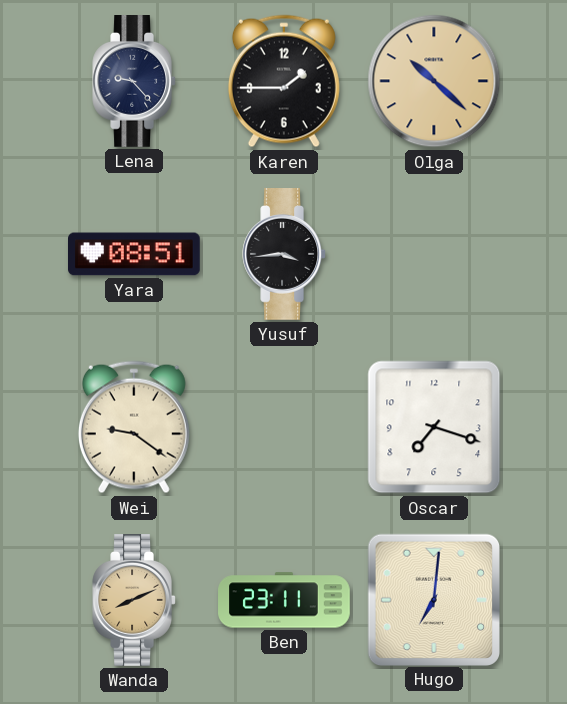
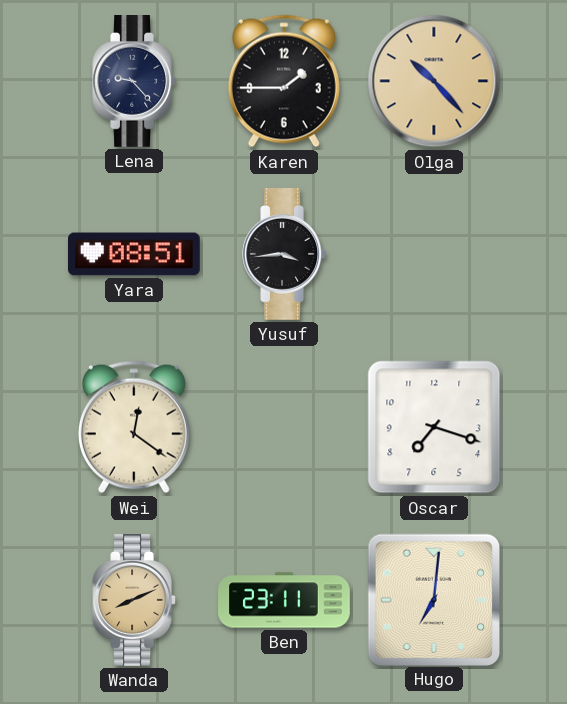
Olga: 10:22 -> 10:23 (434, 81)
Wei: 9:21 -> 12:21 (134, 427)
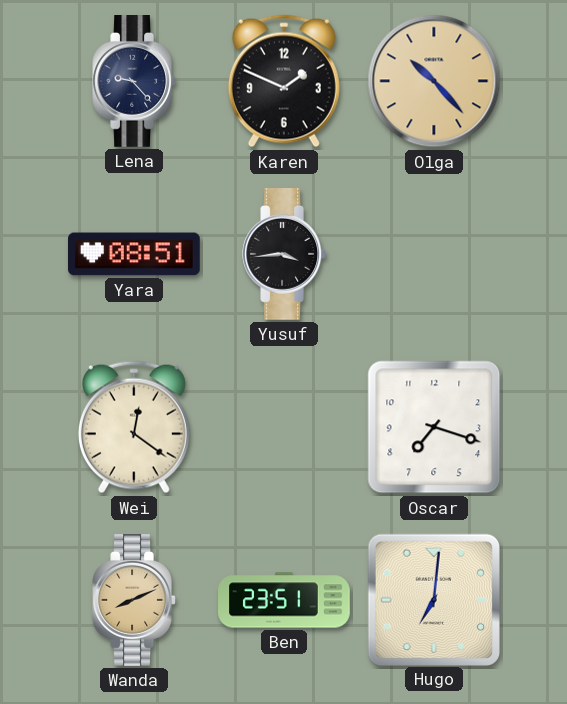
Karen: 1:45 -> 1:49 (284, 81)
Ben: 23:11 -> 23:51 (284, 600)
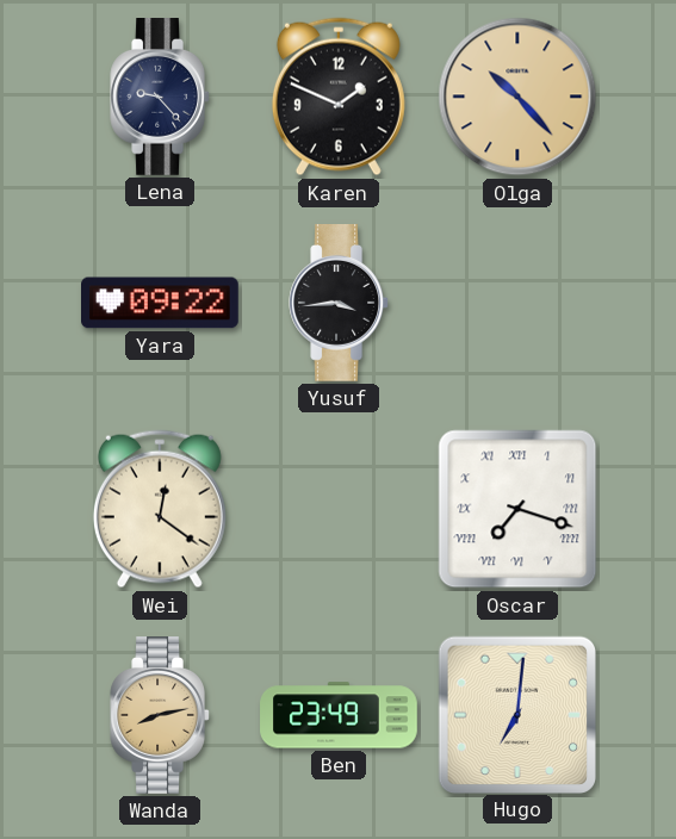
Yara: 08:51 -> 09:22 (161, 303)
Oscar numerals: Arabic -> Roman (517, 509)
Wanda: 8:11 -> 8:13 (160, 716)
Ben: 23:51 -> 23:49 (339, 715)
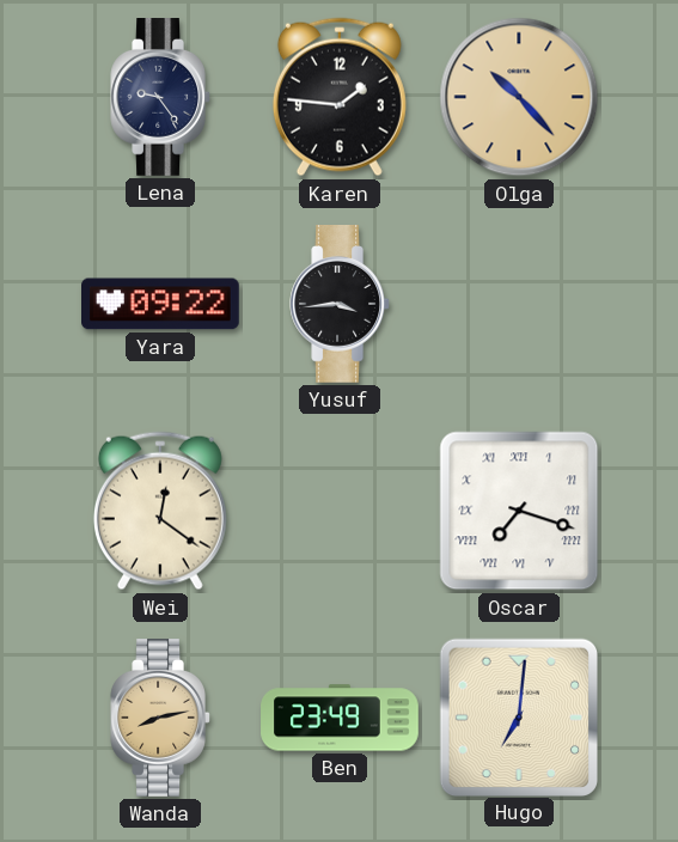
Lena: 9:23 -> 9:24 (160, 98)
Karen: 1:49 -> 1:46 (340, 97)
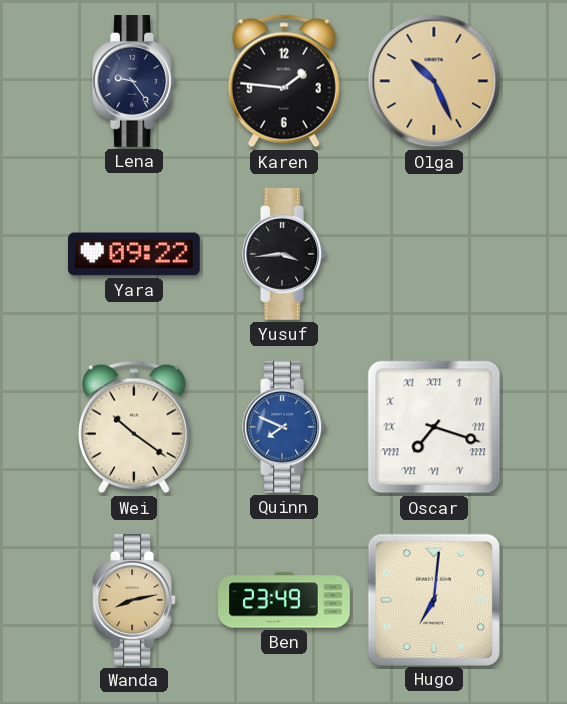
Olga: 10:23 -> 10:26 (434, 81)
Wei: 12:21 -> 10:21 (134, 427)
Quinn: none -> 7:49 (284, 428)
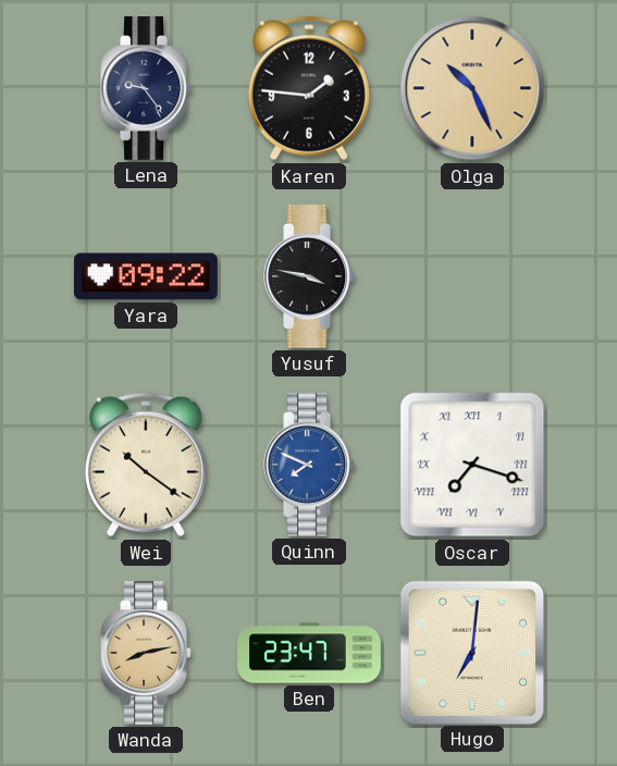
Yusuf: 3:44 -> 3:47 (309, 277)
Ben: 23:49 -> 23:47 (309, 653)
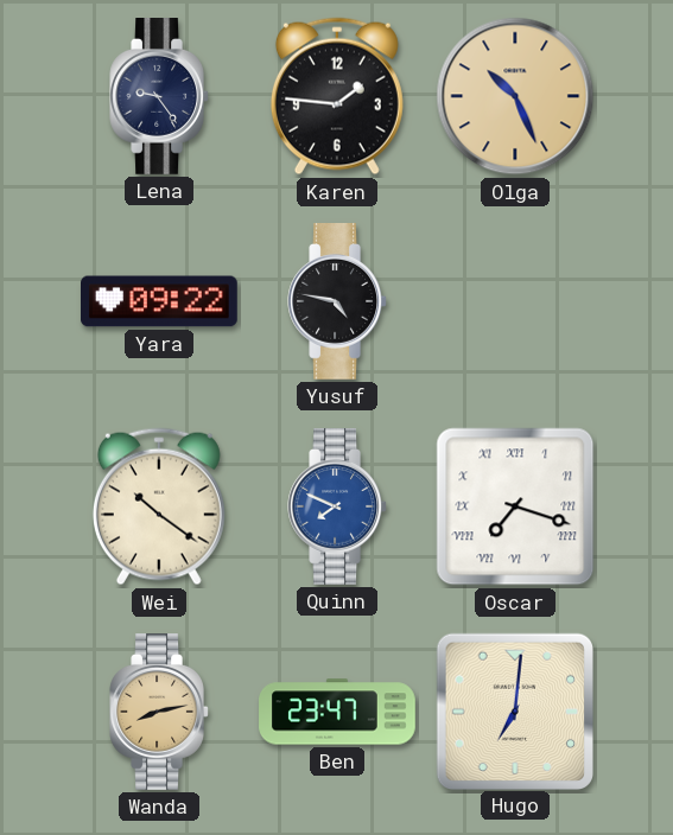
Yusuf: 3:47 -> 4:47 (337, 302)
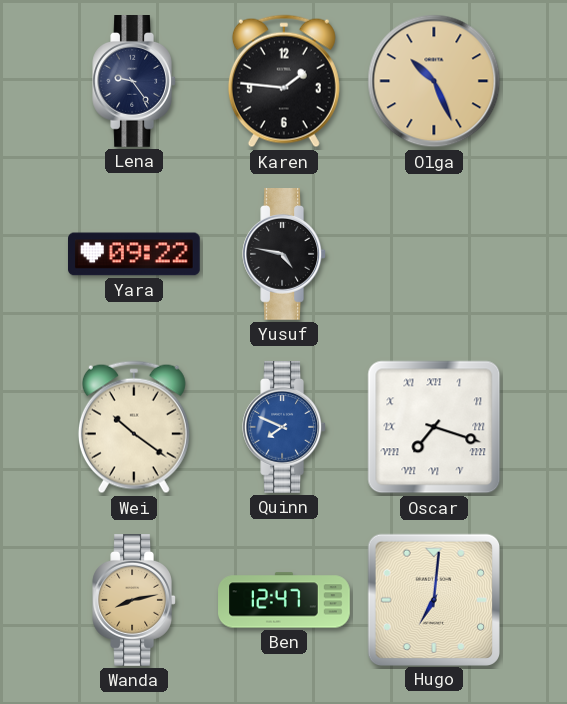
Ben: 23:47 -> 12:47 (284, 600)
